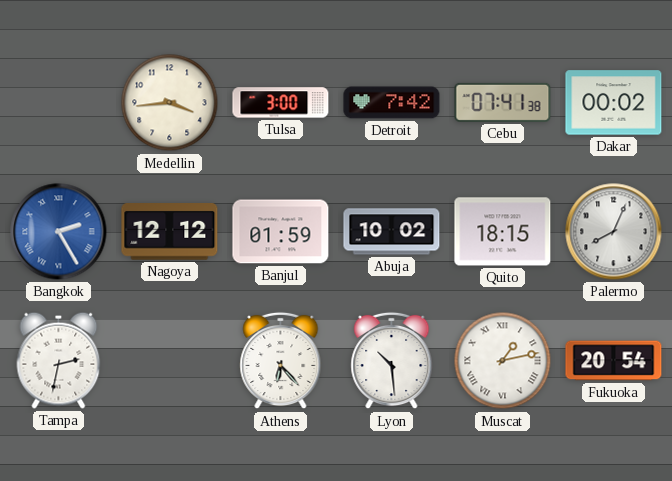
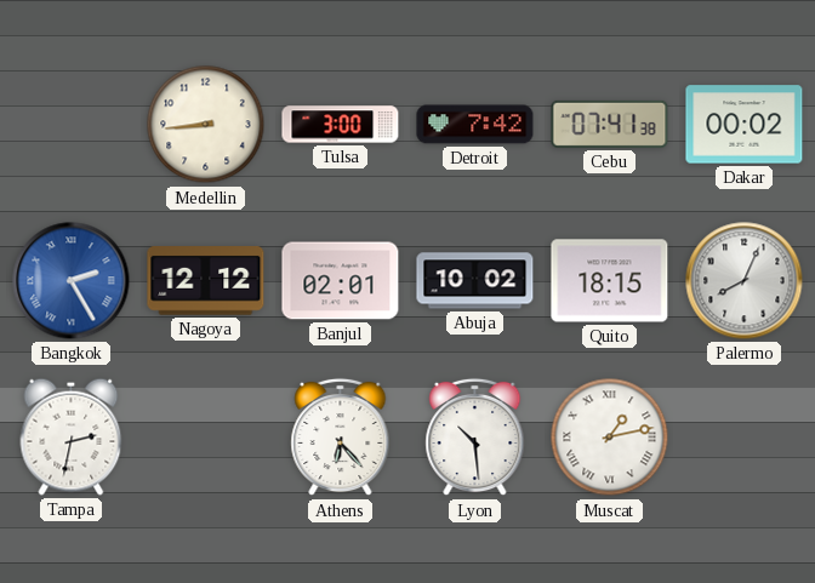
Medellin: 3:44 -> 8:44 (206, 125)
Banjul: 01:59 -> 02:01 (341, 281)
Fukuoka: 20:54 -> none (614, 361)
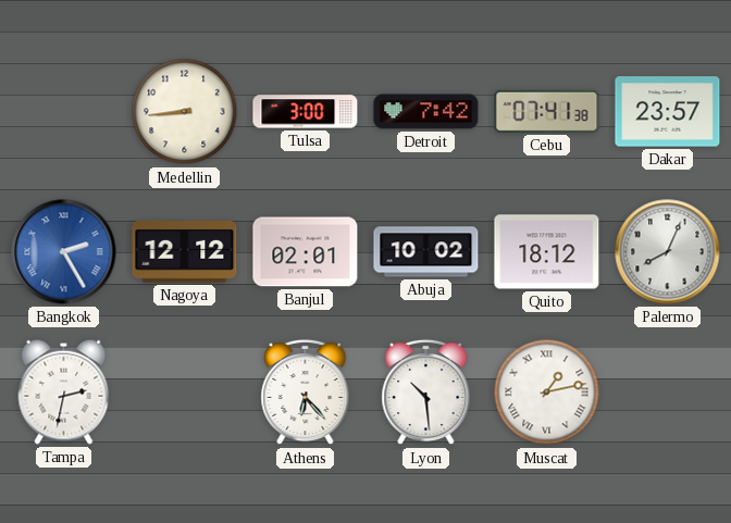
Dakar: 00:02 -> 23:57 (668, 112)
Quito: 18:15 -> 18:12 (547, 252)
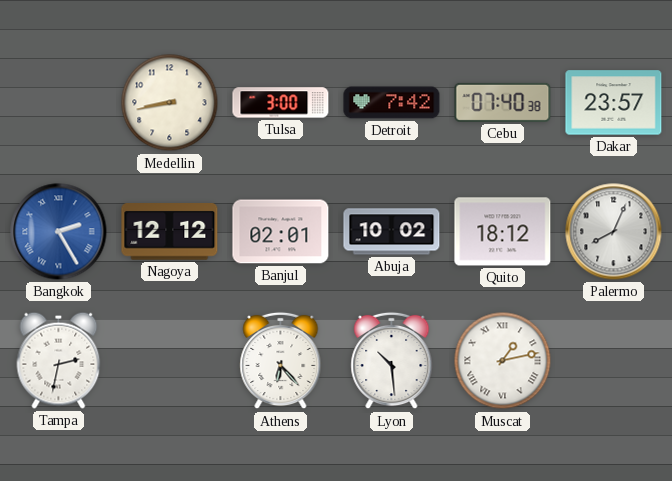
Medellin: 8:44 -> 8:43 (170, 103)
Cebu: 07:41 -> 07:40 (503, 102)
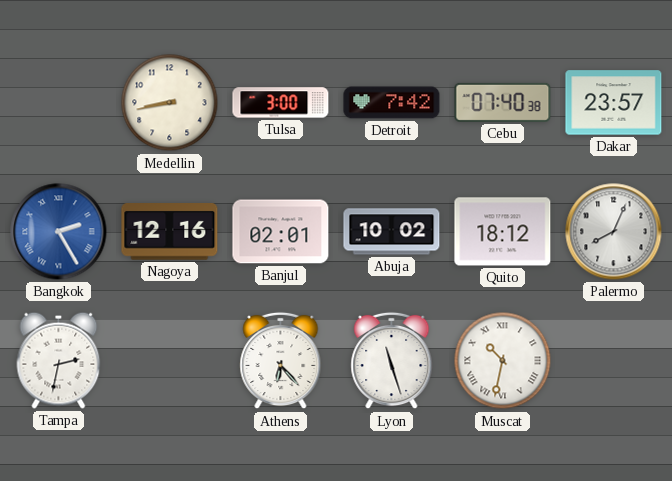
Nagoya: 12:12 -> 12:16 (170, 232)
Lyon: 10:29 -> 11:27 (392, 361)
Muscat: 1:13 -> 10:32 (503, 361)
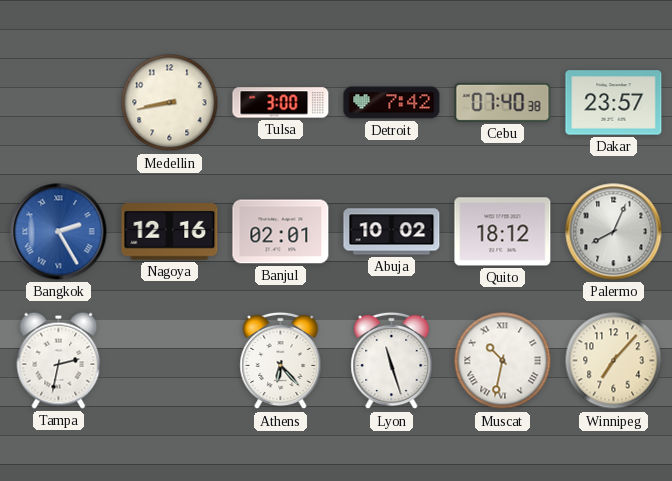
Winnipeg: none -> 7:07 (614, 361)
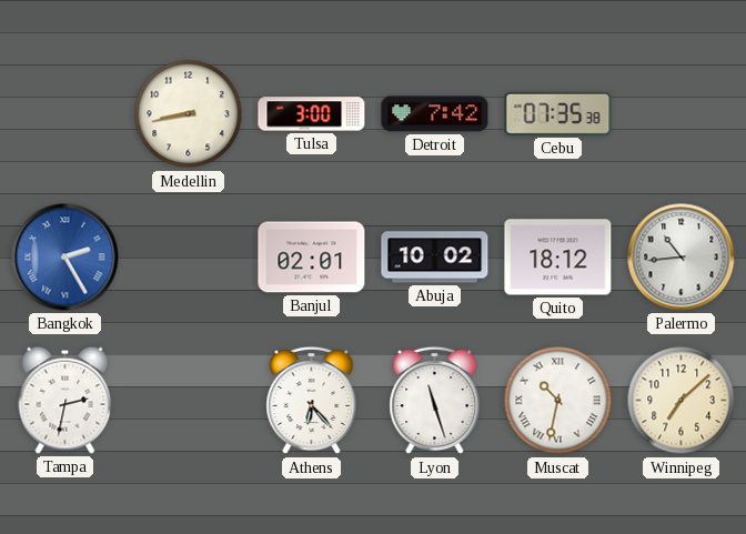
Cebu: 07:40 -> 07:35 (558, 113)
Dakar: 23:57 -> none (614, 103)
Nagoya: 12:16 -> none (170, 232)
Palermo: 8:04 -> 10:44 (682, 258)
Winnipeg: 7:07 -> 7:08 (682, 401)
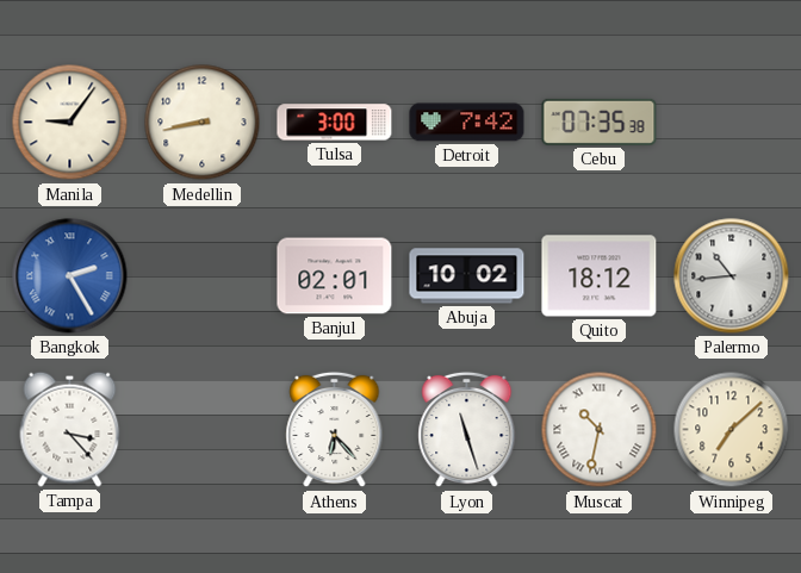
Manila: none -> 9:06 (70, 123)
Tampa: 2:32 -> 3:23 (70, 429)
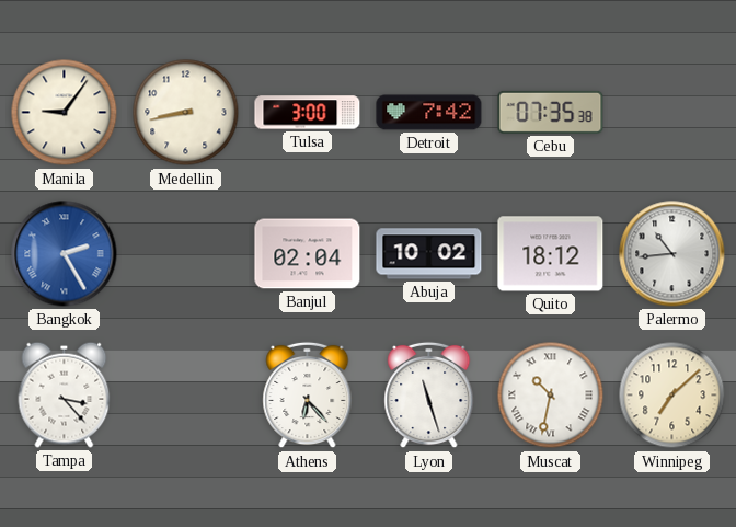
Banjul: 02:01 -> 02:04 (308, 254)
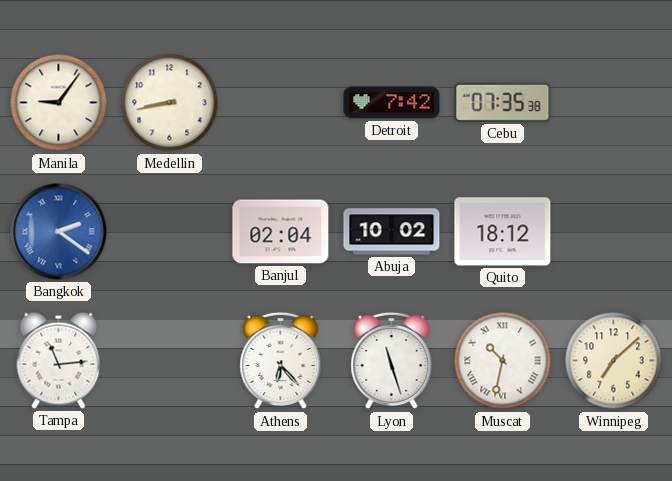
Tulsa: 3:00 -> none (308, 113)
Bangkok: 2:25 -> 2:21 (59, 232)
Palermo: 10:44 -> none (672, 254)
Tampa: 3:23 -> 11:14 (59, 360)
